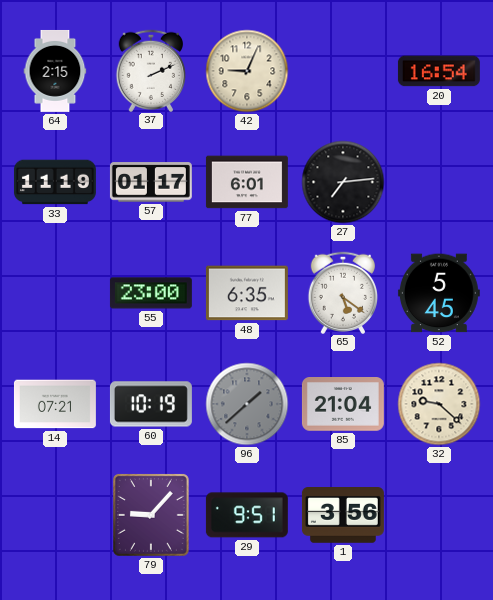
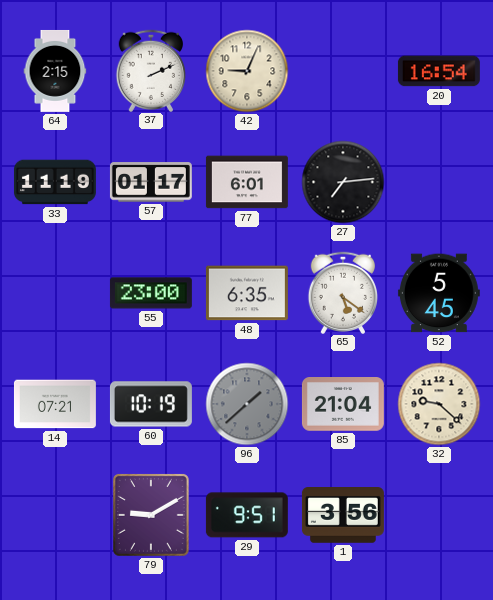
79: 9:07 -> 9:10 (151, 515)
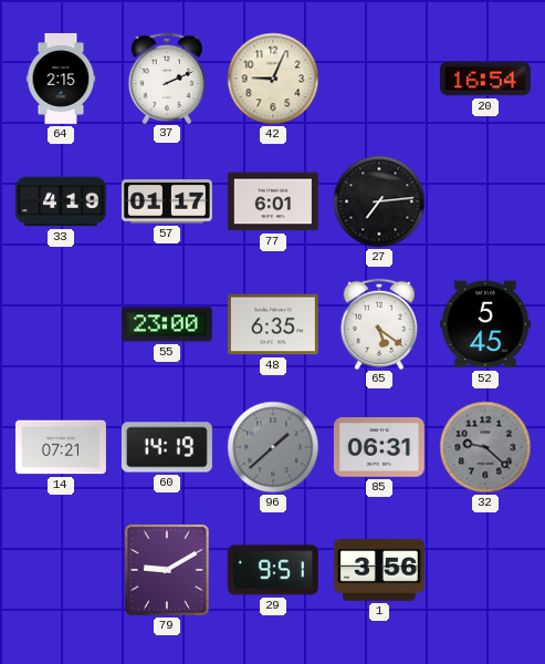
33: 11:19 -> 4:19 (61, 201)
60: 10:19 -> 14:19 (167, 447)
85: 21:04 -> 06:31 (379, 448)
32 dial: cream -> grey (485, 447)
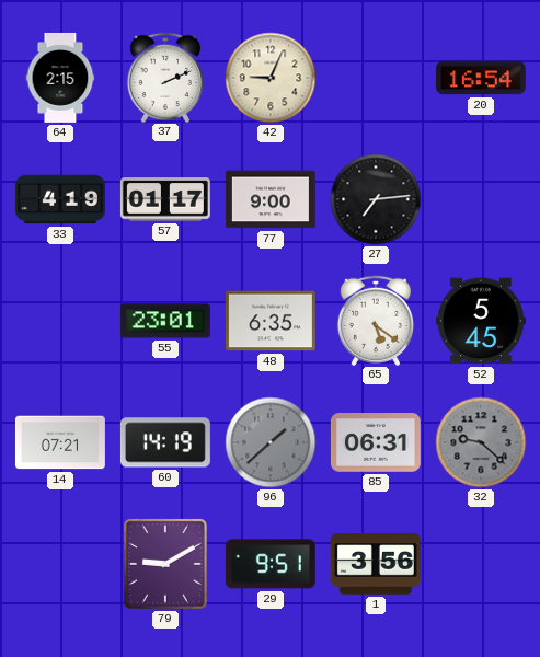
77: 6:01 -> 9:00 (271, 199)
55: 23:00 -> 23:01 (165, 321)
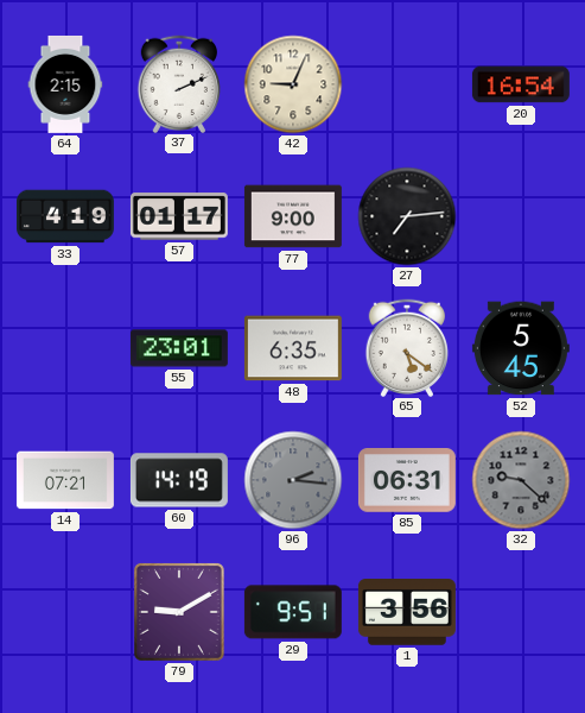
96: 1:38 -> 2:16 (293, 480)
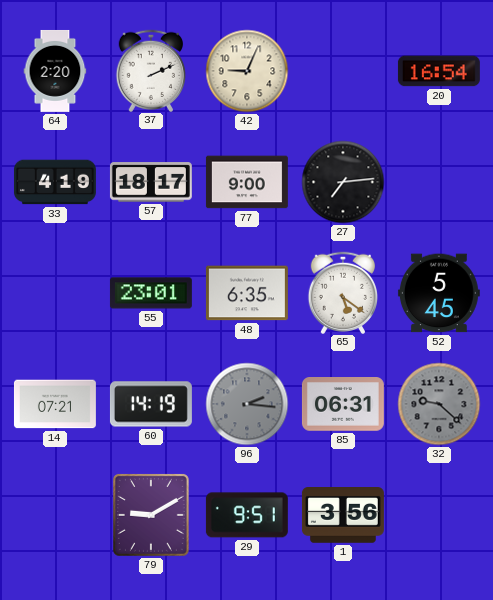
64: 2:15 -> 2:20 (55, 71)
57: 01:17 -> 18:17 (151, 182)
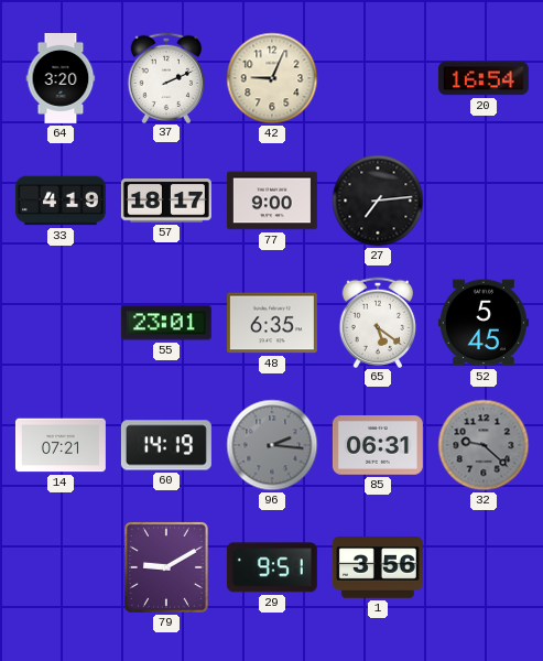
64: 2:20 -> 3:20 (61, 78)
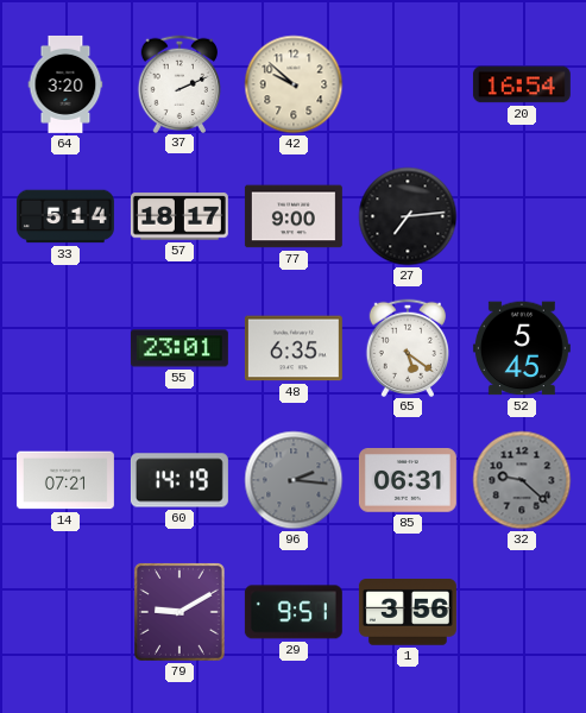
42: 9:04 -> 9:52 (294, 84)
33: 4:19 -> 5:14 (65, 216)
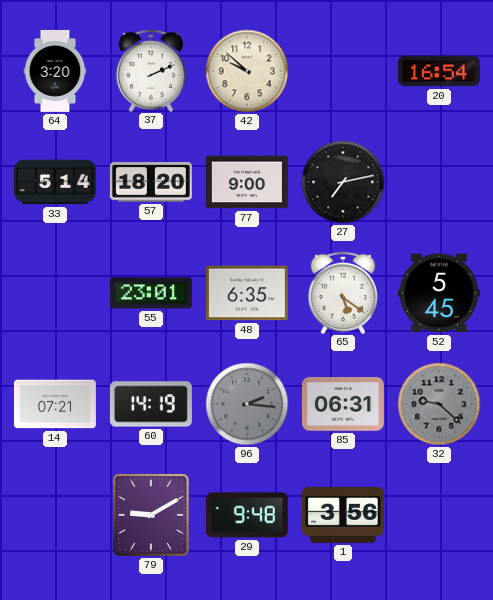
57: 18:17 -> 18:20 (151, 182)
27: 7:14 -> 7:13 (343, 182)
29: 9:51 -> 9:48 (247, 515)
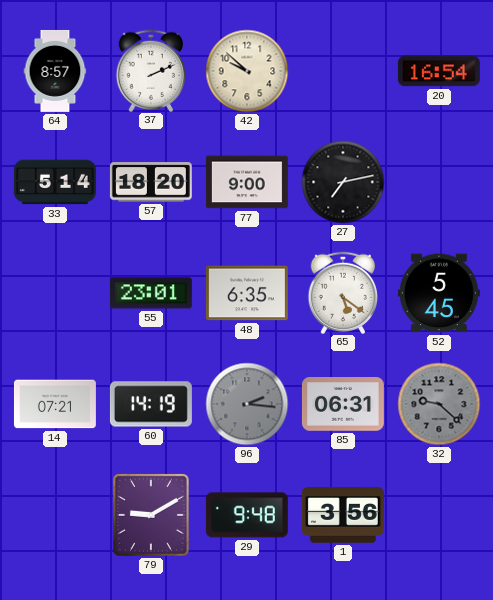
64: 3:20 -> 8:57 (55, 71)
